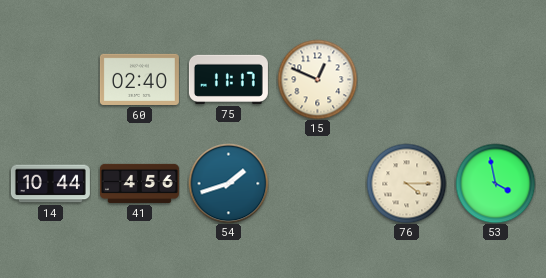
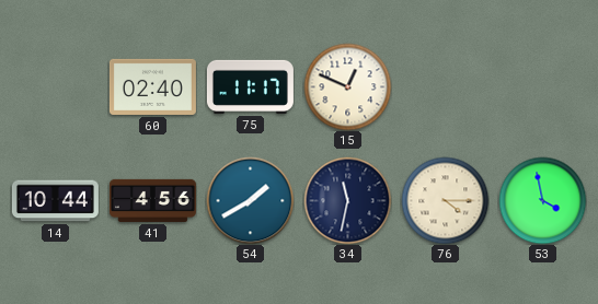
54: 1:42 -> 1:40 (250, 200)
34: none -> 11:32 (347, 200)
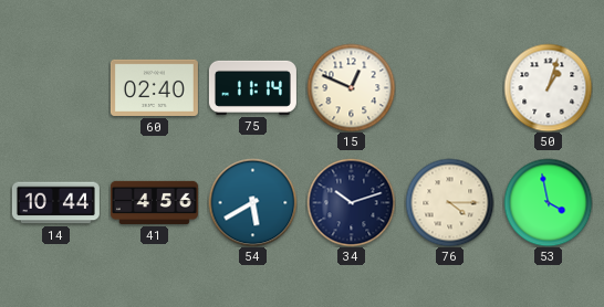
75: 11:17 -> 11:14 (252, 87)
50: none -> 1:03 (548, 87)
54: 1:40 -> 5:40 (252, 202)
34: 11:32 -> 10:12 (351, 202)
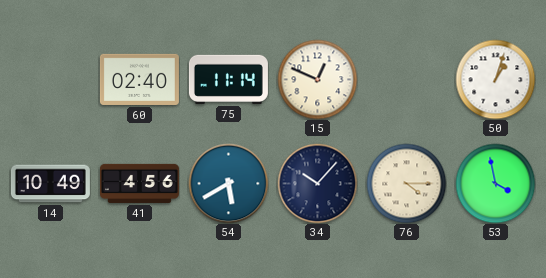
14: 10:44 -> 10:49 (50, 184)
34: 10:12 -> 10:07 (317, 183)
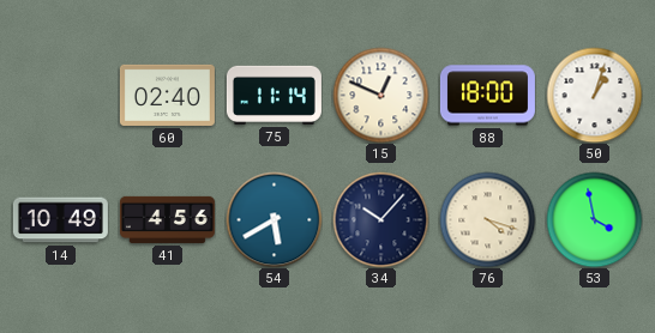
88: none -> 18:00 (487, 96)
76: 4:15 -> 4:18 (487, 219)
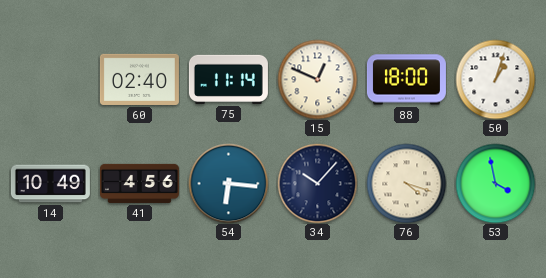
54: 5:40 -> 6:16 (228, 183)
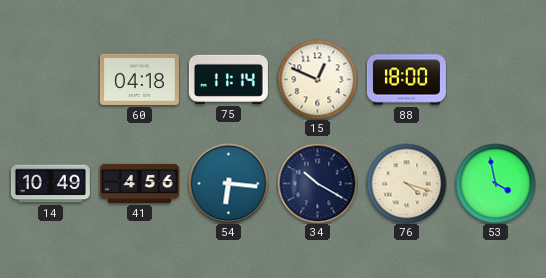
60: 02:40 -> 04:18 (139, 79)
50: 1:03 -> none (495, 79)
34: 10:07 -> 10:20 (317, 183)
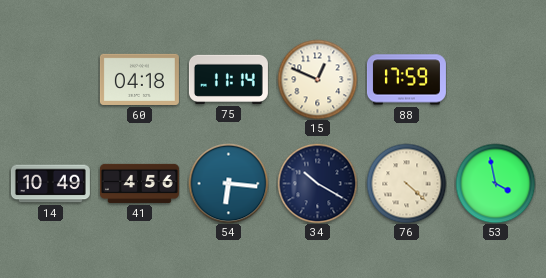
88: 18:00 -> 17:59 (406, 80)
76: 4:18 -> 4:22 (406, 183)
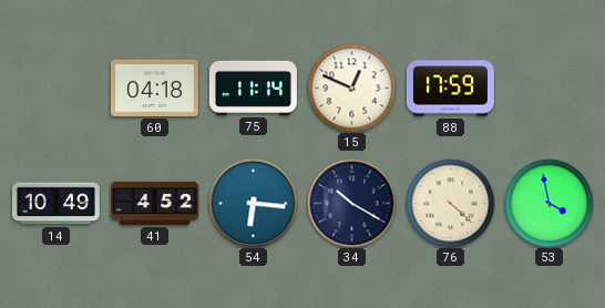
41: 4:56 -> 4:52 (154, 203)
